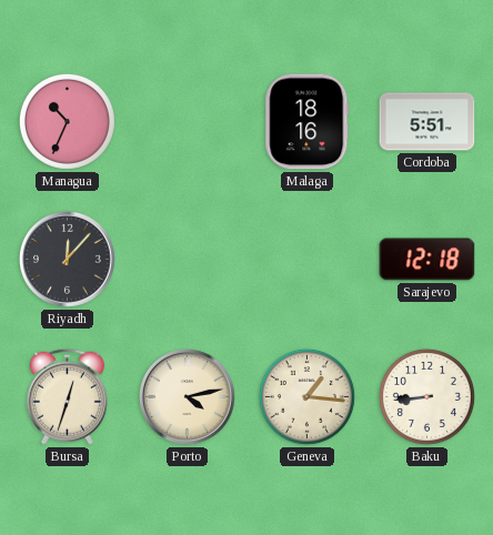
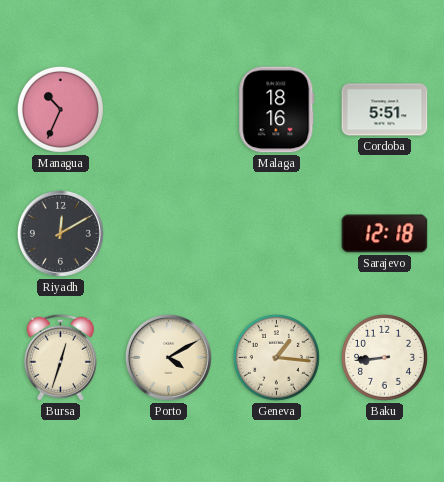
Riyadh: 12:07 -> 12:10 (60, 233)
Porto: 4:13 -> 4:10 (168, 357)
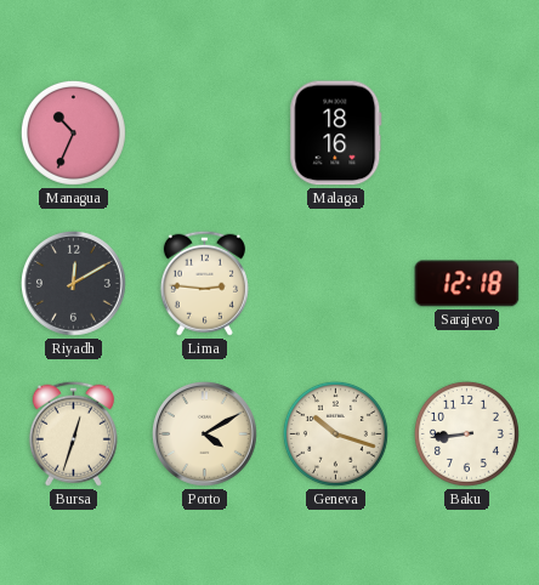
Cordoba: 5:51 -> none (385, 110)
Lima: none -> 2:46 (204, 283)
Geneva: 1:16 -> 10:18 (335, 433)
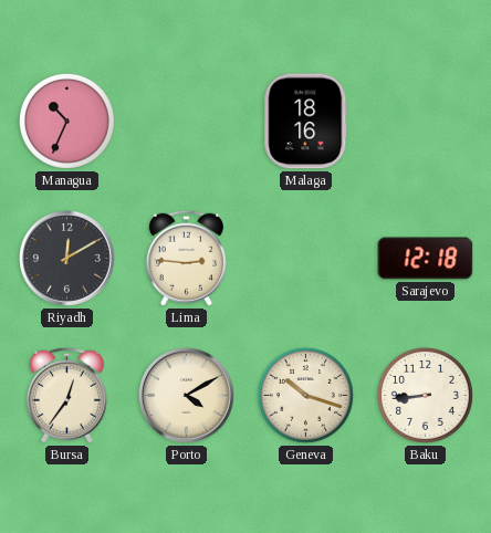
Bursa: 12:33 -> 12:36 (66, 395)
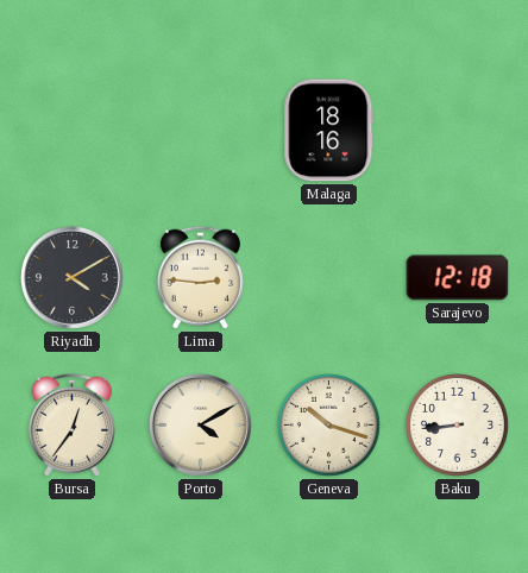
Managua: 10:34 -> none (66, 121)
Riyadh: 12:10 -> 4:10 (71, 277)
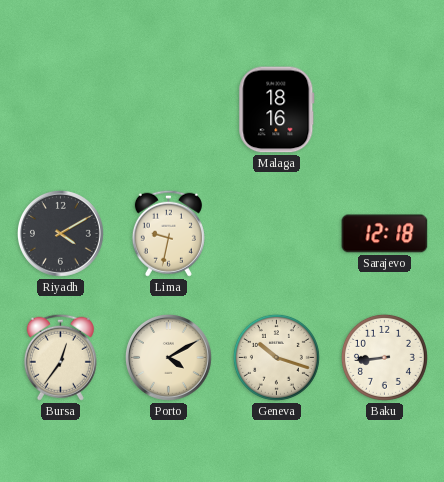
Lima: 2:46 -> 9:32 (168, 233)
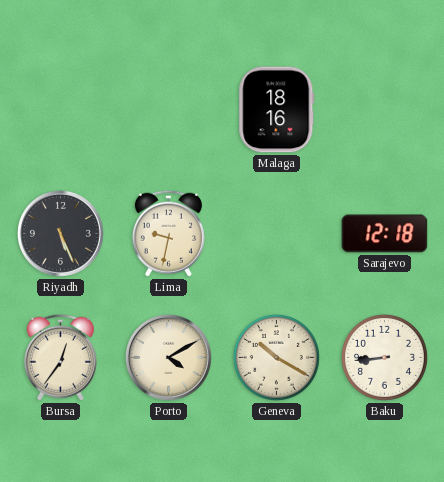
Riyadh: 4:10 -> 5:26 (60, 233)
Geneva: 10:18 -> 10:20 (276, 357)
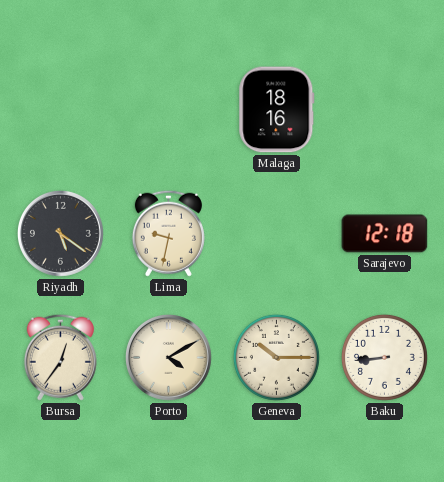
Riyadh: 5:26 -> 5:21 (60, 233)
Geneva: 10:20 -> 10:15 (276, 357)
